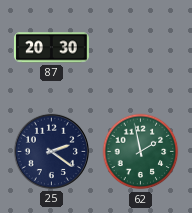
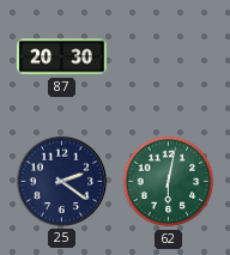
62: 1:58 -> 6:02 (169, 182)
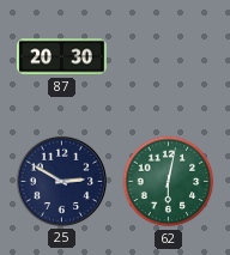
25: 2:21 -> 2:50 (61, 181)
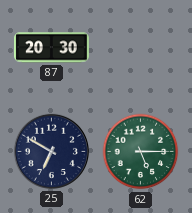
25: 2:50 -> 6:50 (51, 151)
62: 6:02 -> 5:15 (141, 152)
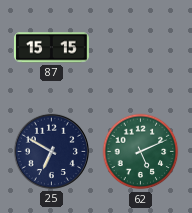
87: 20:30 -> 15:15 (52, 48)
62: 5:15 -> 5:11 (141, 152)
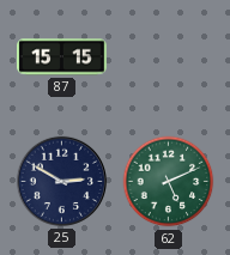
25: 6:50 -> 2:50 (61, 181)
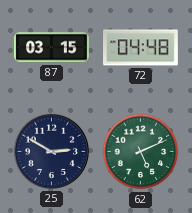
87: 15:15 -> 03:15 (52, 48)
72: none -> 04:48 (141, 48)
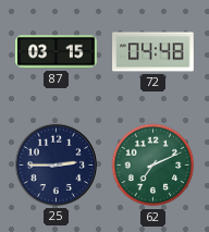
25: 2:50 -> 2:45 (56, 164)
62: 5:11 -> 7:11 (153, 166)
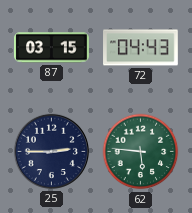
72: 04:48 -> 04:43 (141, 48)
62: 7:11 -> 5:46 (141, 152)
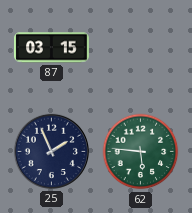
72: 04:43 -> none (141, 48)
25: 2:45 -> 1:56 (51, 151)
